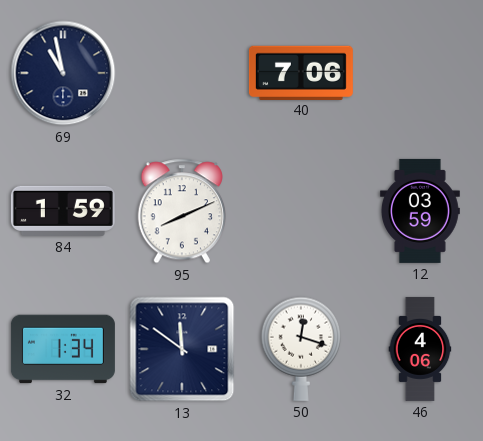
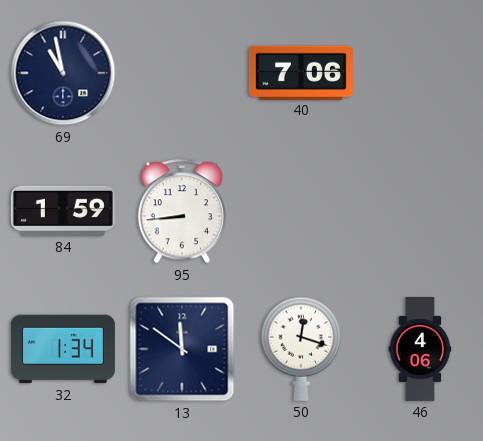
95: 8:11 -> 8:44 (181, 211)
12: 03:59 -> none (420, 211)
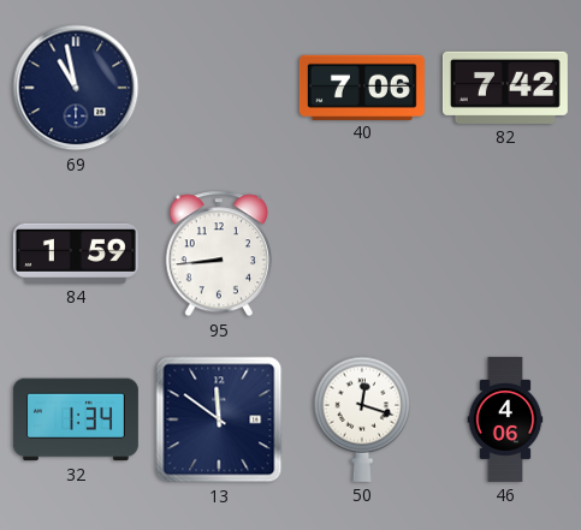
82: none -> 7:42 (505, 88)
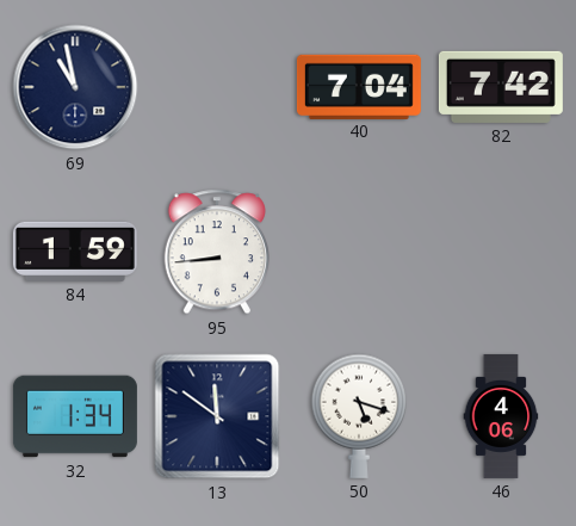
40: 7:06 -> 7:04 (359, 86)
50: 12:18 -> 5:18 (359, 416)
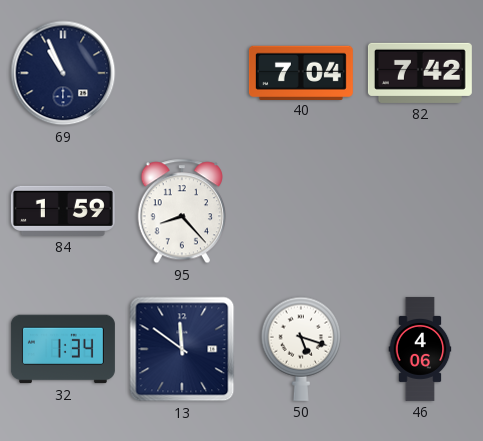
69: 10:58 -> 10:56 (63, 73)
95: 8:44 -> 8:23 (181, 211)
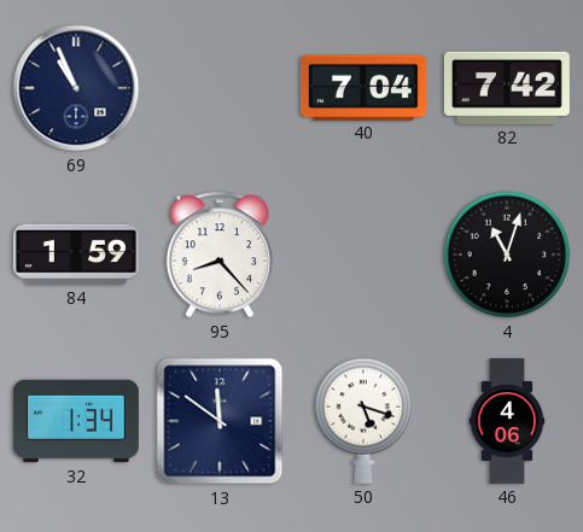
4: none -> 11:03 (507, 255)
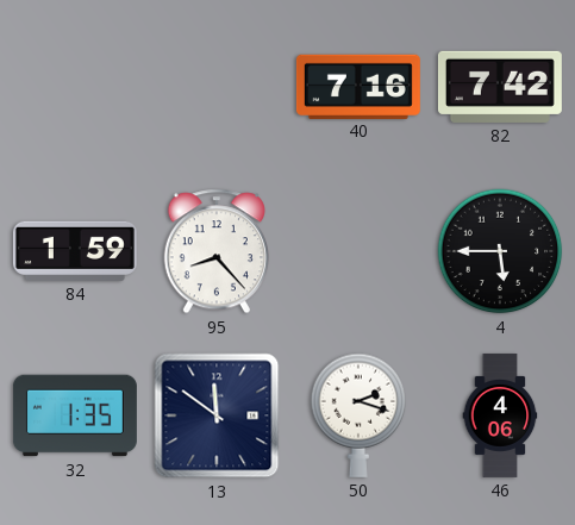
69: 10:56 -> none (76, 88)
40: 7:04 -> 7:16 (358, 86)
4: 11:03 -> 5:45 (500, 251)
32: 1:34 -> 1:35 (75, 415)
50: 5:18 -> 2:18 (358, 415)
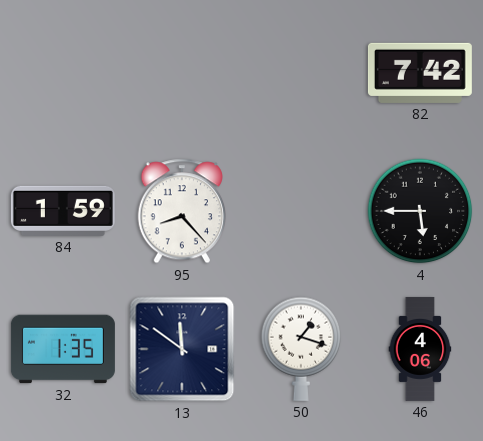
40: 7:16 -> none (358, 86)
50: 2:18 -> 1:18 (301, 349)
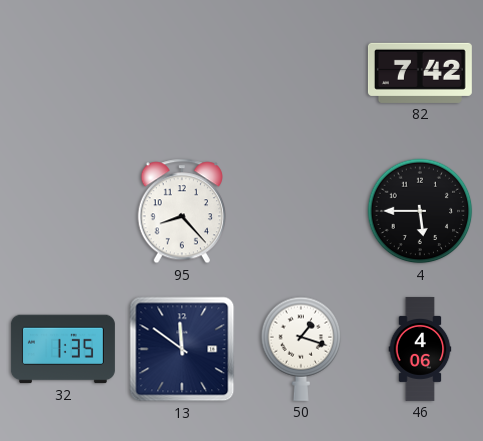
84: 1:59 -> none (63, 211)
